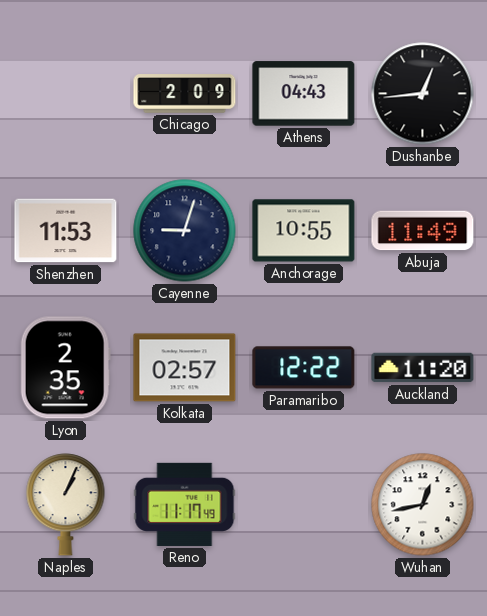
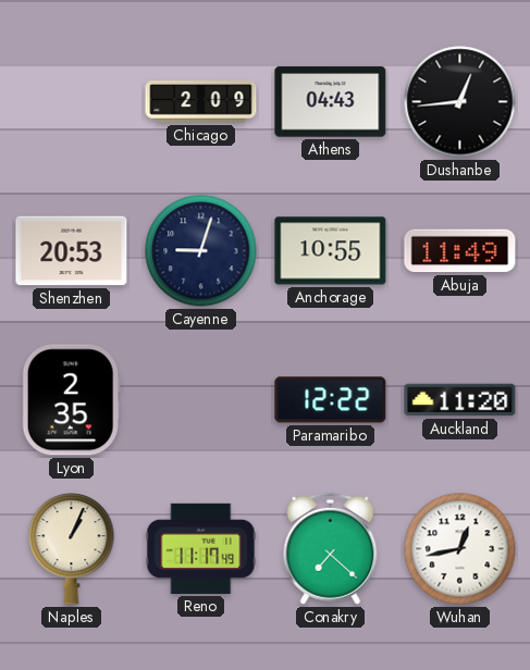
Shenzhen: 11:53 -> 20:53 (72, 251)
Kolkata: 02:57 -> none (185, 368)
Conakry: none -> 7:22 (331, 548)
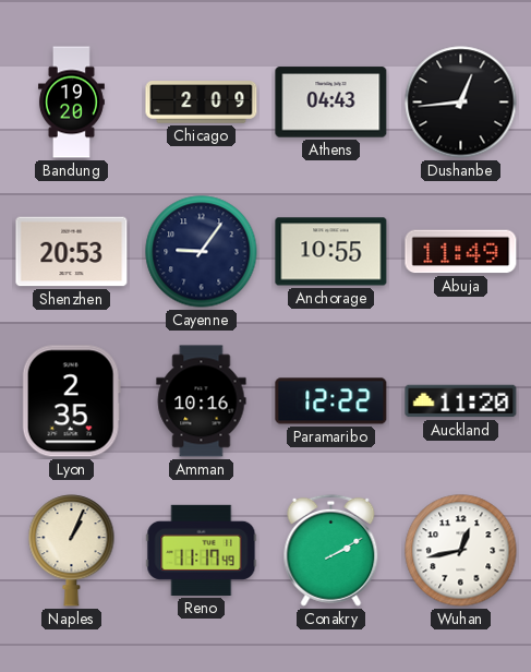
Bandung: none -> 19:20 (72, 103)
Cayenne: 9:03 -> 9:06 (202, 252)
Amman: none -> 10:16 (202, 401)
Conakry: 7:22 -> 2:10 (331, 550)
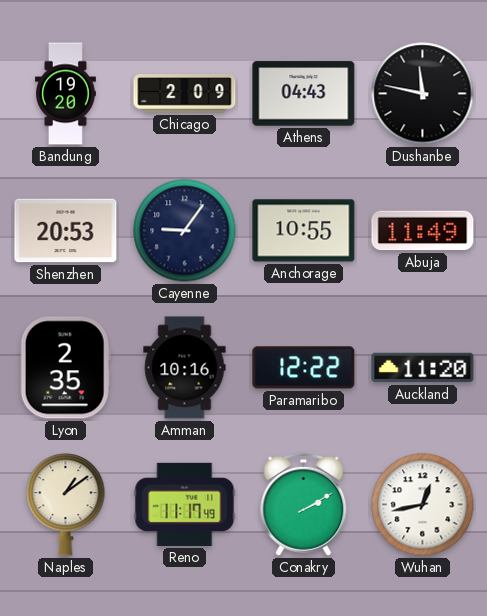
Dushanbe: 12:44 -> 11:47 (423, 94)
Naples: 1:04 -> 1:09 (66, 505)
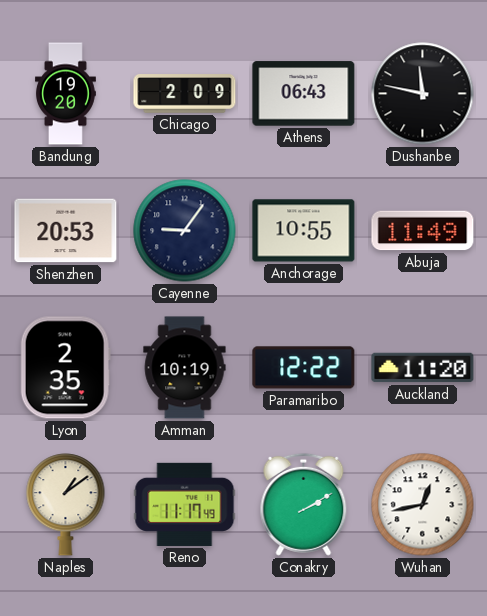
Athens: 04:43 -> 06:43 (304, 94)
Amman: 10:16 -> 10:19 (185, 368)
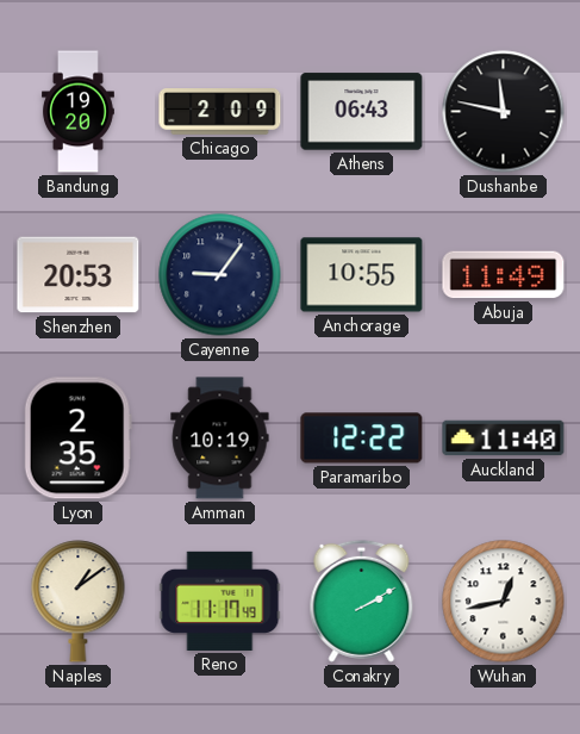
Auckland: 11:20 -> 11:40 (504, 438)
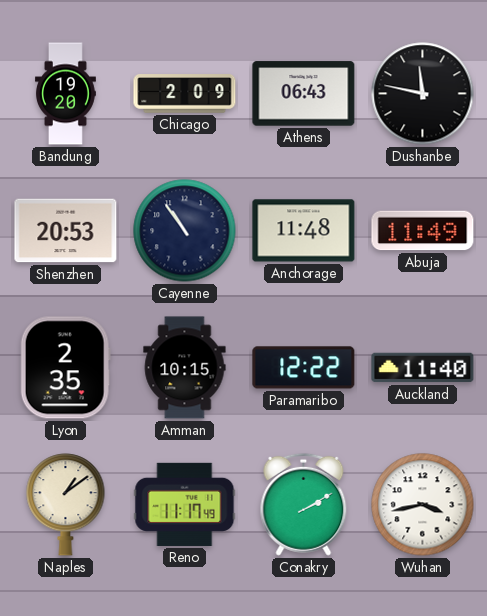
Cayenne: 9:06 -> 10:54 (185, 231)
Anchorage: 10:55 -> 11:48 (304, 231)
Amman: 10:19 -> 10:15 (185, 368)
Wuhan: 12:43 -> 3:43 (423, 505)
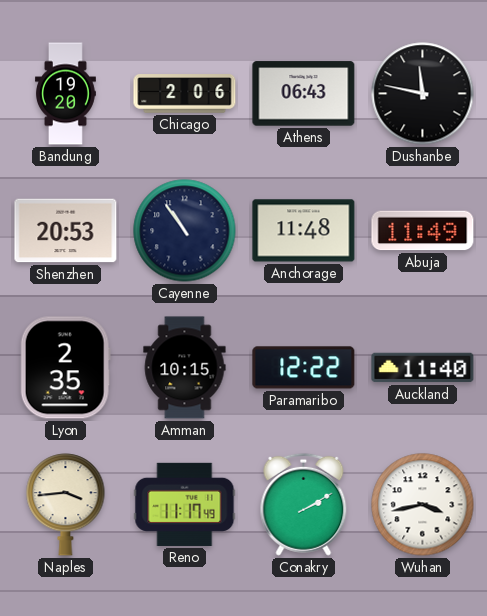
Chicago: 2:09 -> 2:06 (185, 94)
Naples: 1:09 -> 3:44 (66, 505)
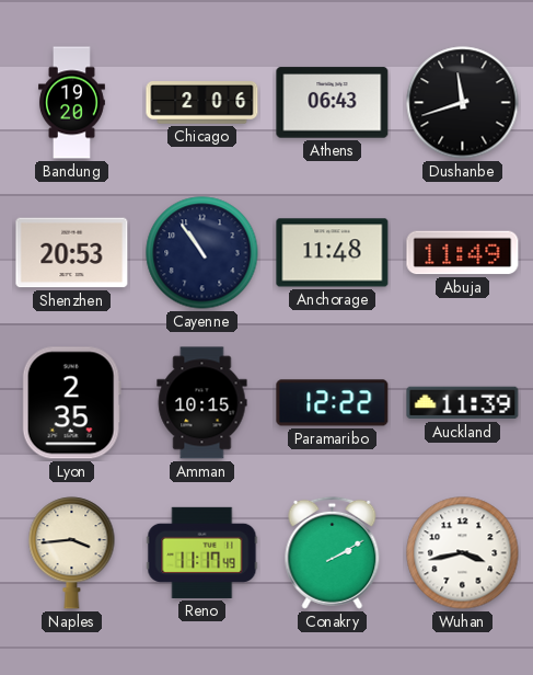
Dushanbe: 11:47 -> 11:42 (463, 103)
Auckland: 11:40 -> 11:39 (463, 403)
